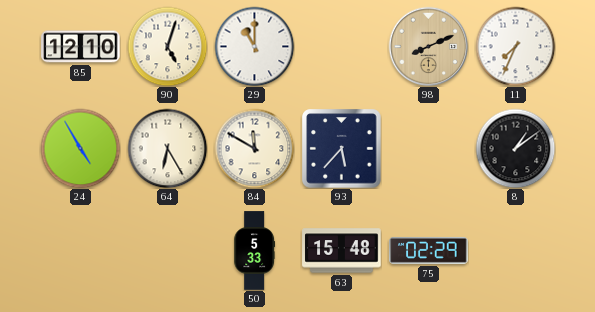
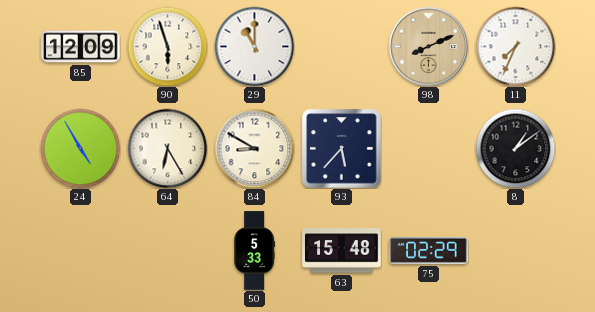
85: 12:10 -> 12:09 (81, 47)
90: 5:03 -> 5:57 (167, 46)
84: 11:50 -> 8:50 (254, 148)
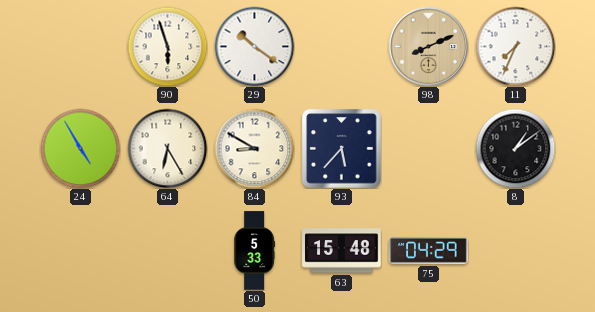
85: 12:09 -> none (81, 47)
29: 11:00 -> 10:21 (254, 46)
75: 02:29 -> 04:29 (429, 250)
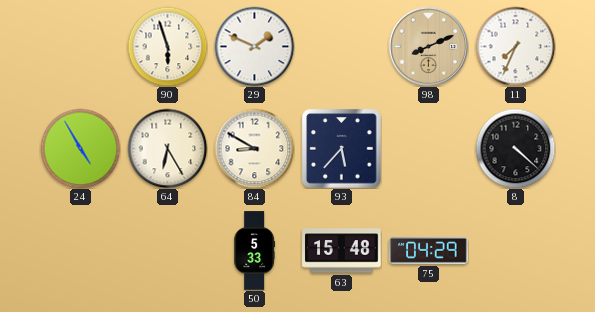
29: 10:21 -> 1:49 (254, 46)
8: 1:09 -> 4:22 (515, 148)
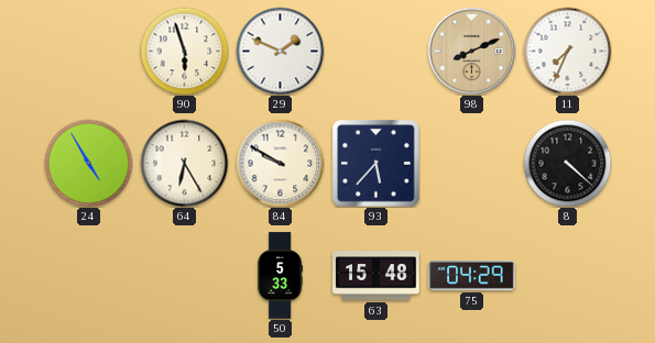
84: 8:50 -> 9:50 (280, 163)
